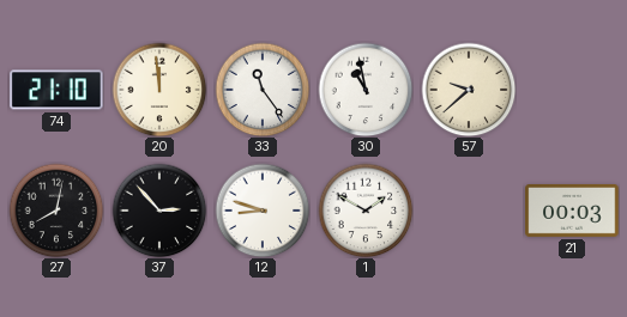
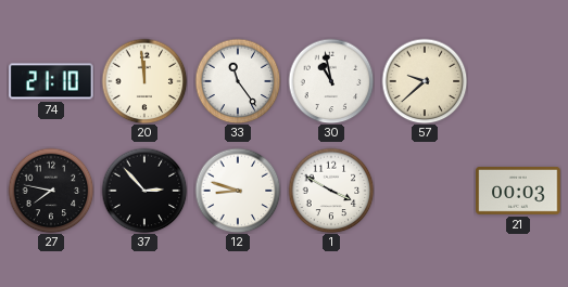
27: 8:02 -> 7:47 (51, 191)
1: 1:50 -> 3:50 (331, 191)
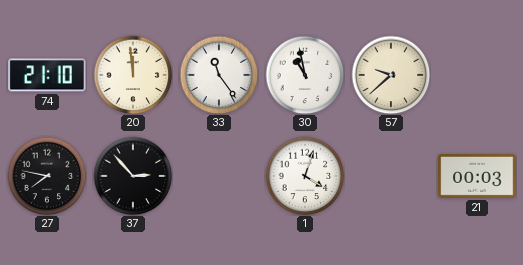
12: 8:48 -> none (238, 191)
1: 3:50 -> 4:03 (305, 176)
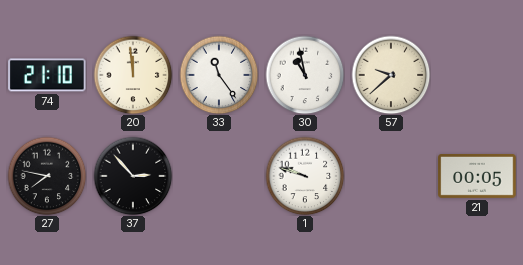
1: 4:03 -> 9:48 (305, 176)
21: 00:03 -> 00:05 (477, 177)
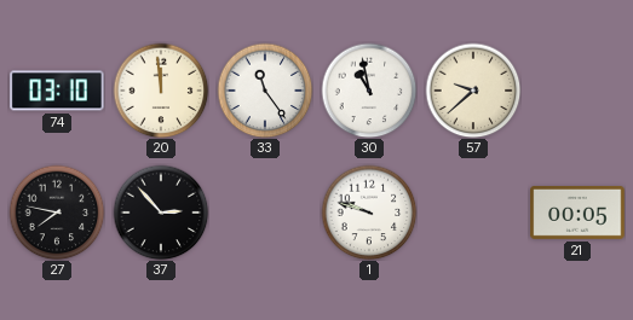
74: 21:10 -> 03:10 (57, 91)
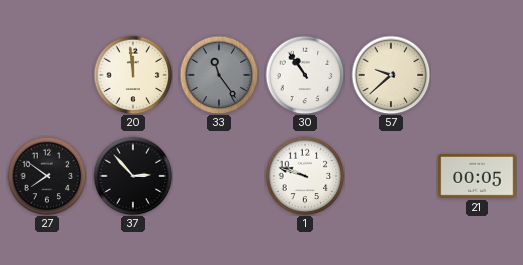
74: 03:10 -> none (57, 91)
33 dial: white -> grey (219, 75)
30: 10:58 -> 10:54 (305, 75)
27: 7:47 -> 7:51 (47, 176)
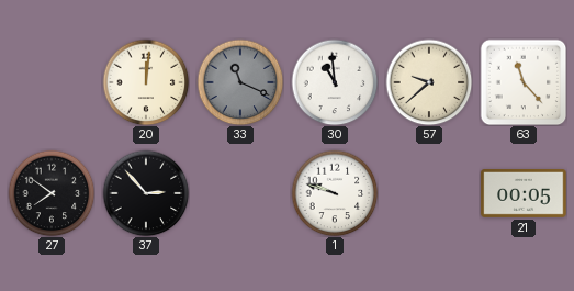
20: 11:59 -> 12:01 (146, 82)
33: 11:24 -> 11:19 (240, 82)
30: 10:54 -> 10:59 (335, 82)
63: none -> 11:23 (524, 82)
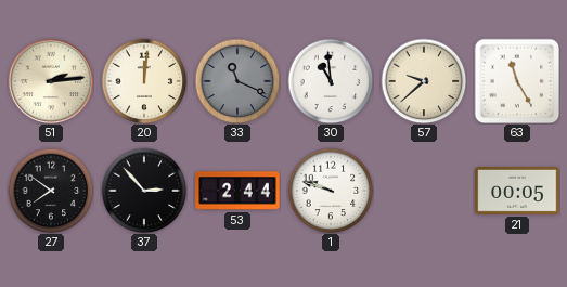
51: none -> 2:14 (51, 81)
63: 11:23 -> 11:25 (517, 81)
53: none -> 2:44 (237, 191)
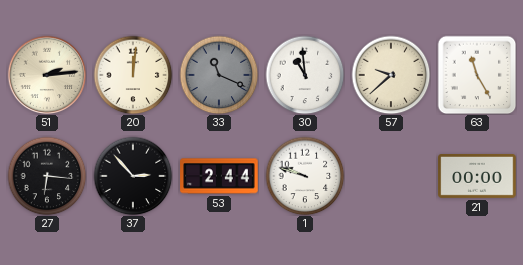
27: 7:51 -> 6:16 (47, 176)
21: 00:05 -> 00:00 (477, 177)
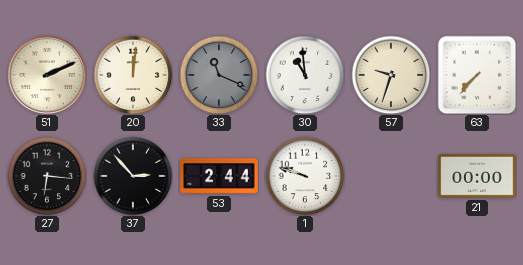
51: 2:14 -> 2:11 (47, 75)
57: 9:38 -> 9:33 (391, 75)
63: 11:25 -> 7:37 (477, 75)
